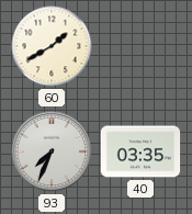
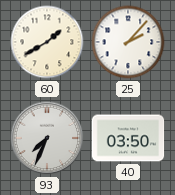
25: none -> 2:07 (128, 42)
40: 03:35 -> 03:50 (128, 138)
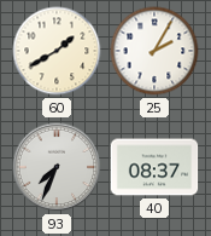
25: 2:07 -> 2:05 (154, 51)
40: 03:50 -> 08:37 (154, 167)
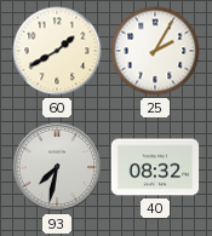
93: 7:34 -> 7:32 (57, 167)
40: 08:37 -> 08:32 (155, 167)
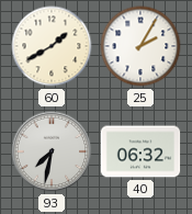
40: 08:32 -> 06:32 (140, 151)
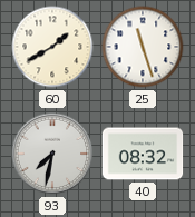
25: 2:05 -> 11:27 (143, 47)
40: 06:32 -> 08:32 (143, 154)
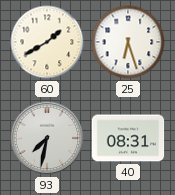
25: 11:27 -> 6:27 (128, 42)
40: 08:32 -> 08:31 (128, 138)
